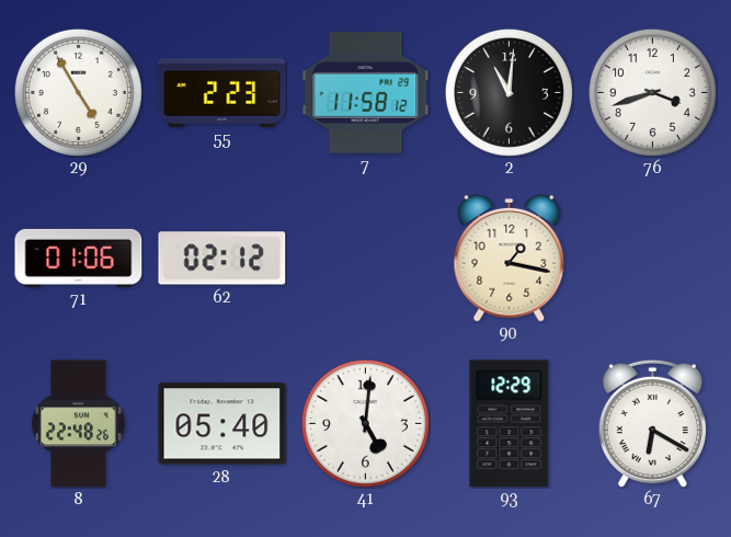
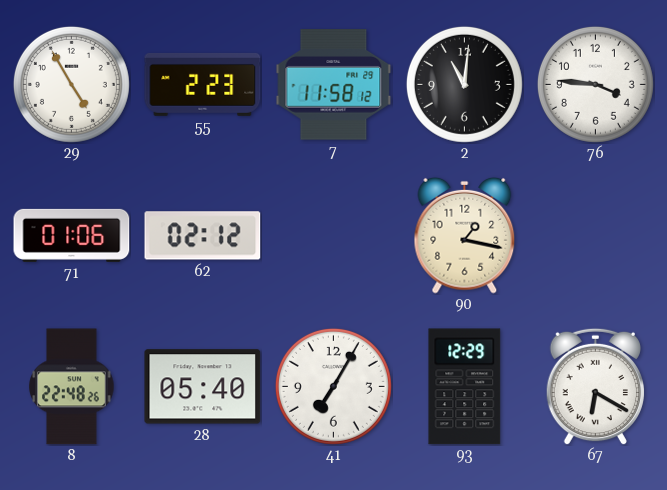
76: 3:42 -> 3:46 (595, 84)
41: 5:01 -> 7:05 (333, 386)
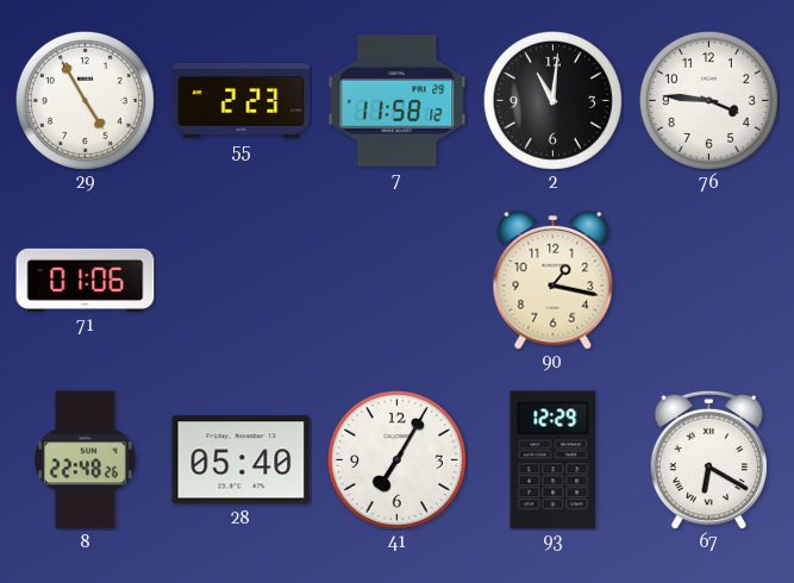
62: 02:12 -> none (203, 236)
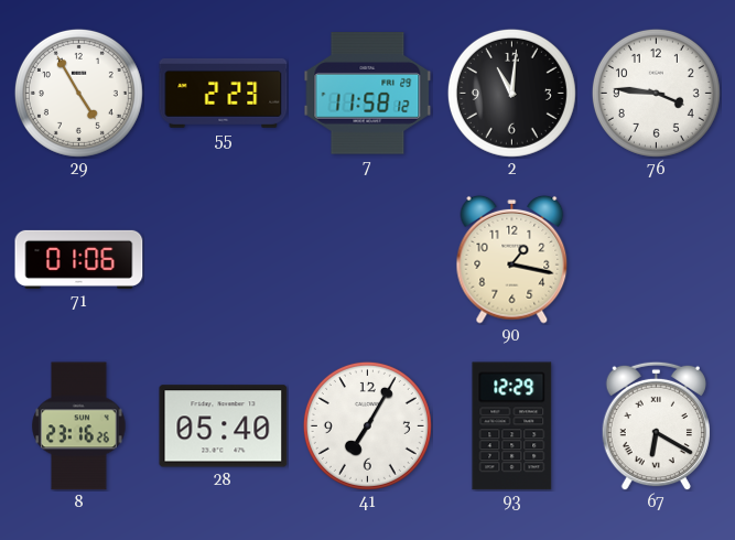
8: 22:48 -> 23:16 (79, 426)
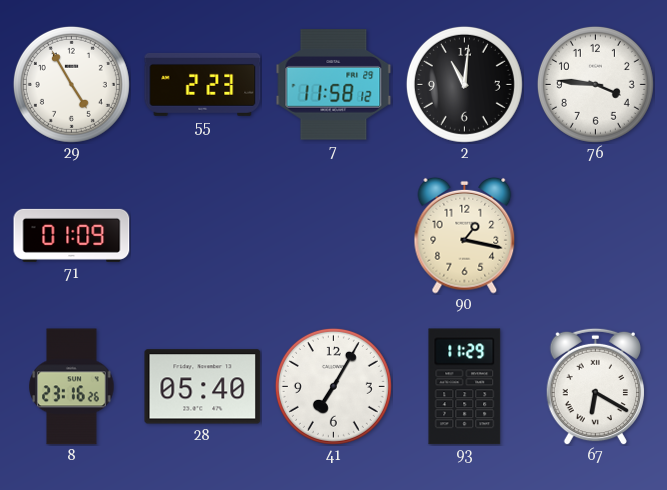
71: 01:06 -> 01:09 (72, 235)
93: 12:29 -> 11:29 (465, 387)
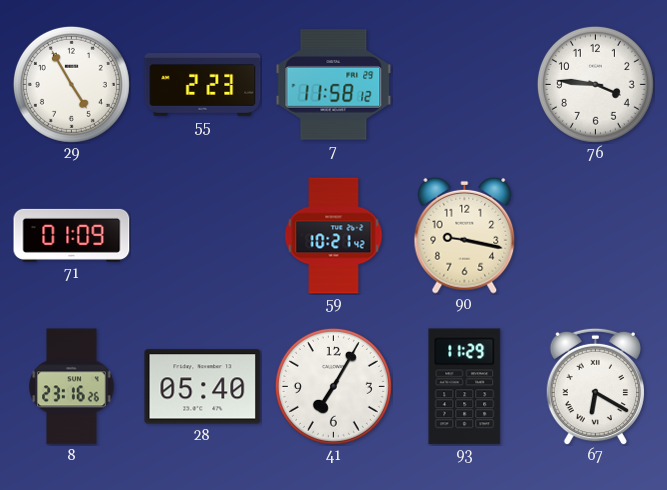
2: 11:01 -> none (464, 84)
59: none -> 10:21 (334, 236)
90: 1:17 -> 9:17 (465, 235)
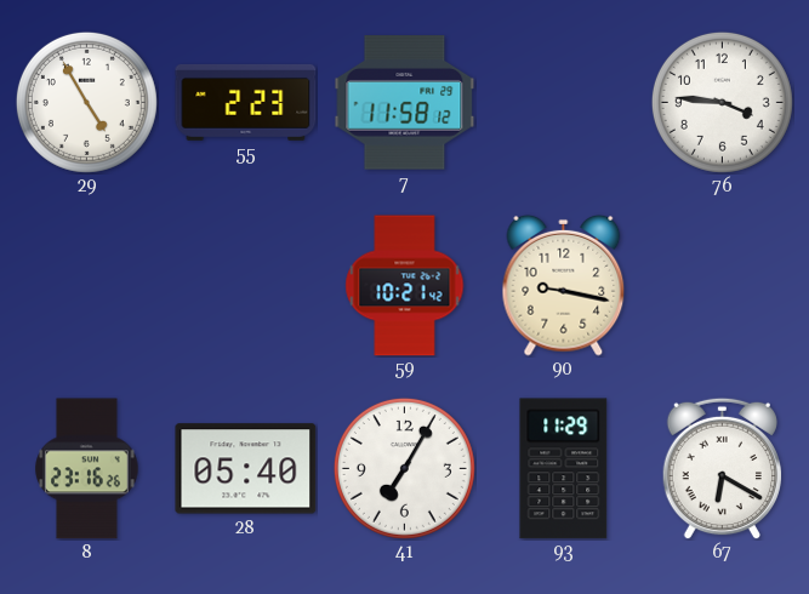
71: 01:09 -> none (72, 235)
